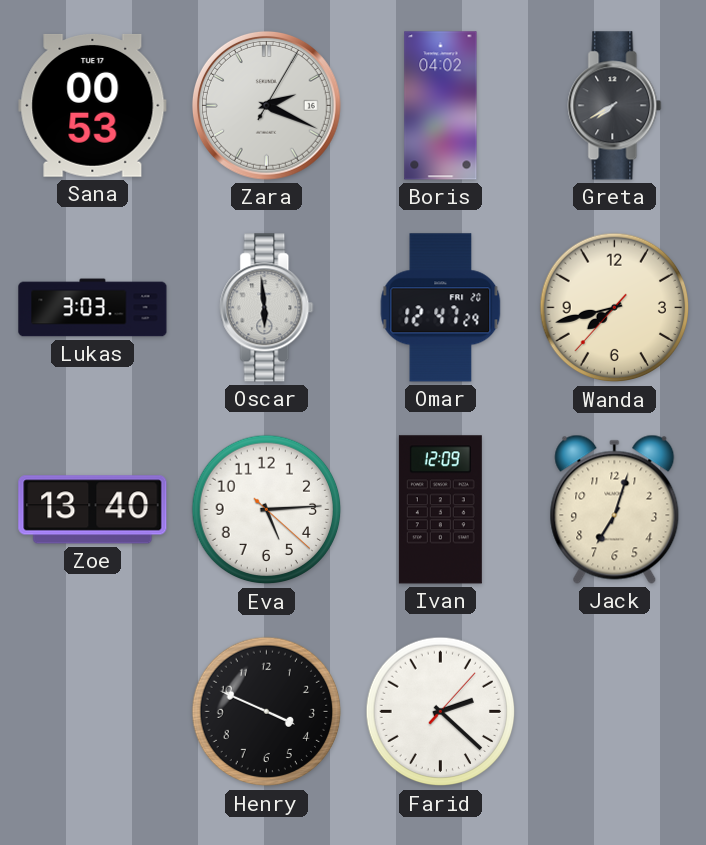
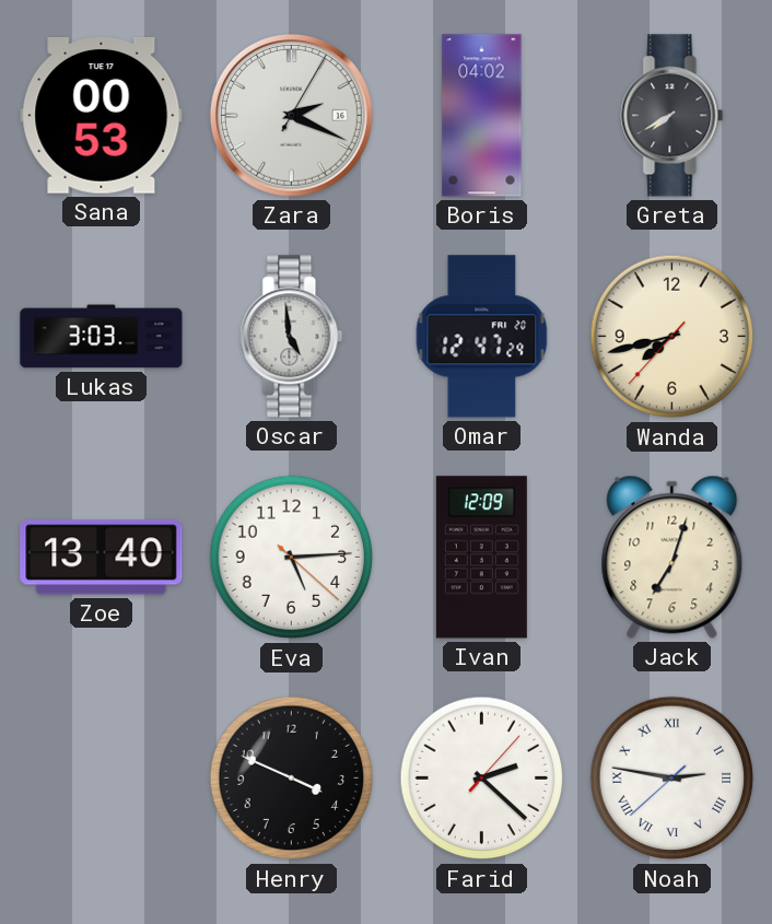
Oscar: 5:59 -> 4:59 (292, 337)
Noah: none -> 2:46 (672, 779)
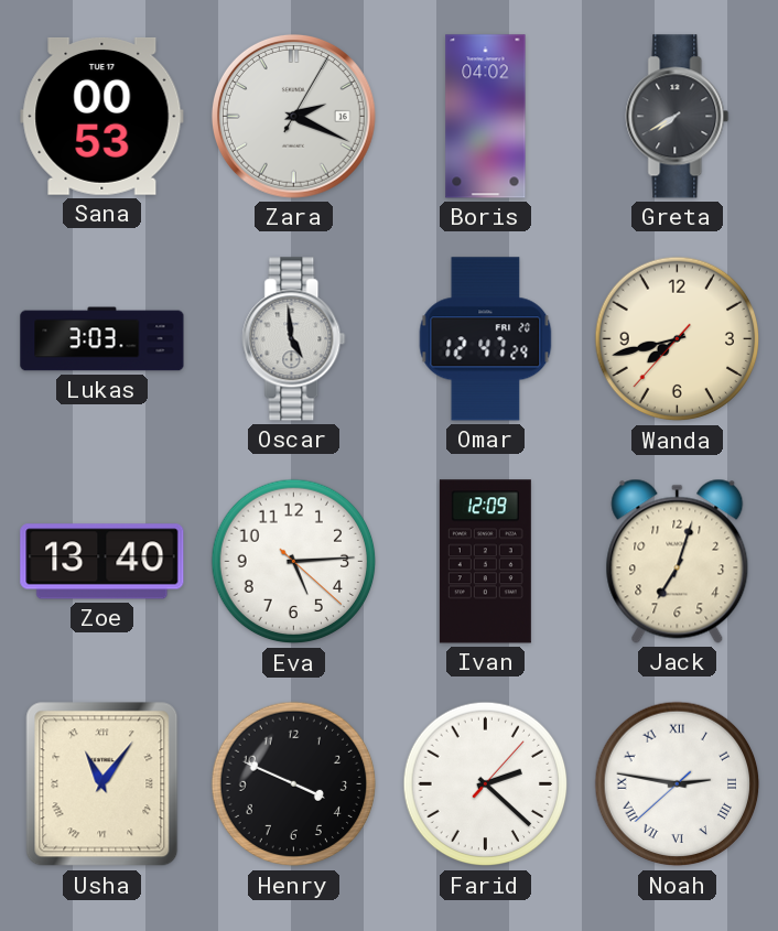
Usha: none -> 11:06 (102, 784)
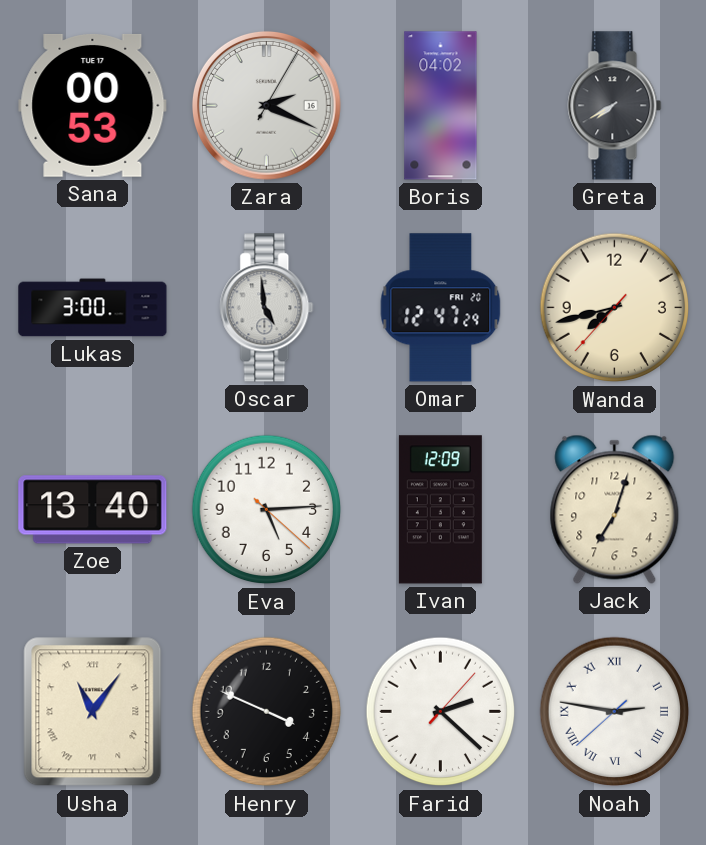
Lukas: 3:03 -> 3:00 (93, 308)
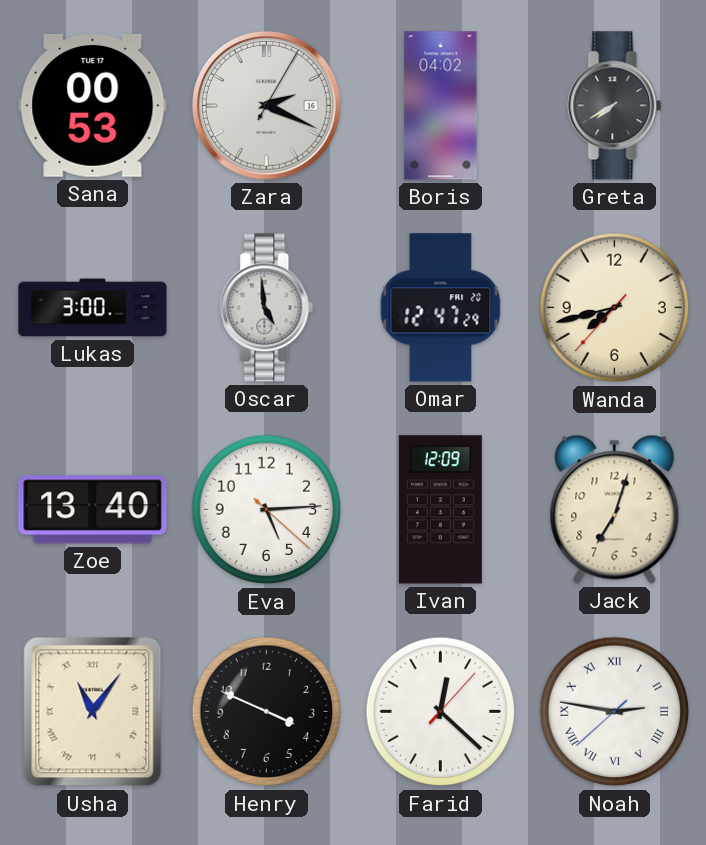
Farid: 2:22 -> 12:22 (441, 712)
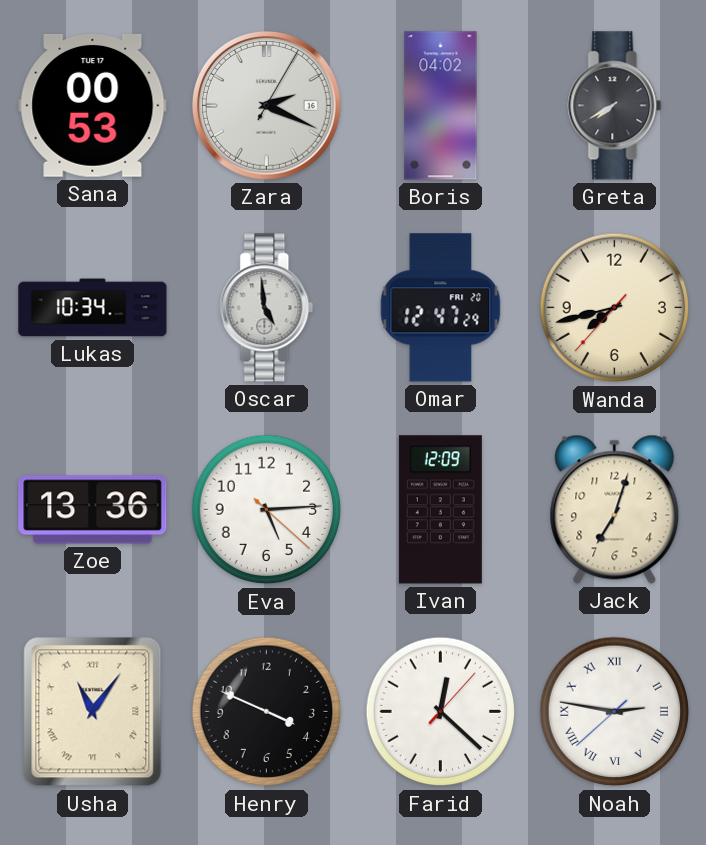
Lukas: 3:00 -> 10:34 (93, 308)
Zoe: 13:40 -> 13:36 (93, 510)
